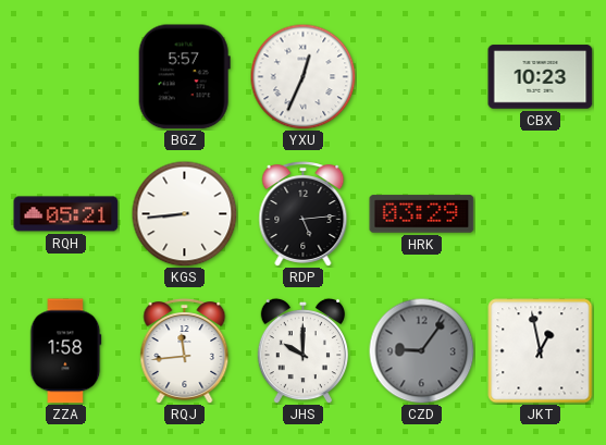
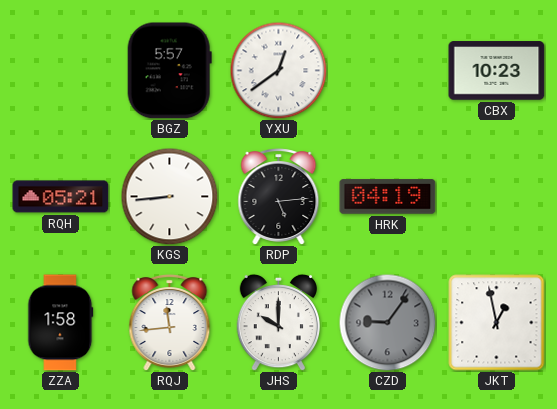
YXU: 12:34 -> 12:39 (278, 70)
HRK: 03:29 -> 04:19 (388, 197)
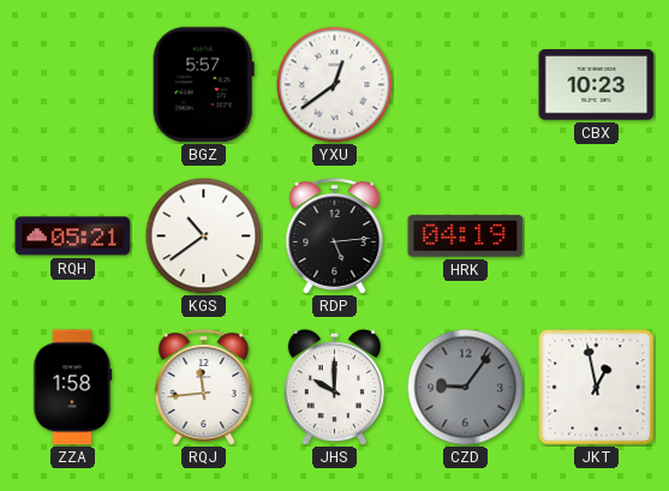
KGS: 8:44 -> 10:39 (203, 235)
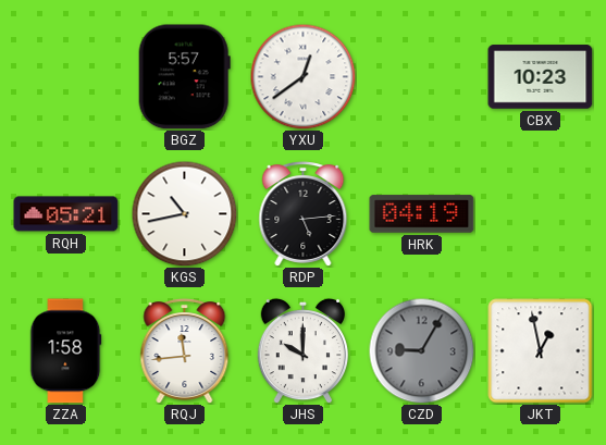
KGS: 10:39 -> 10:43 (184, 213)
CZD: 9:06 -> 9:05 (421, 350)
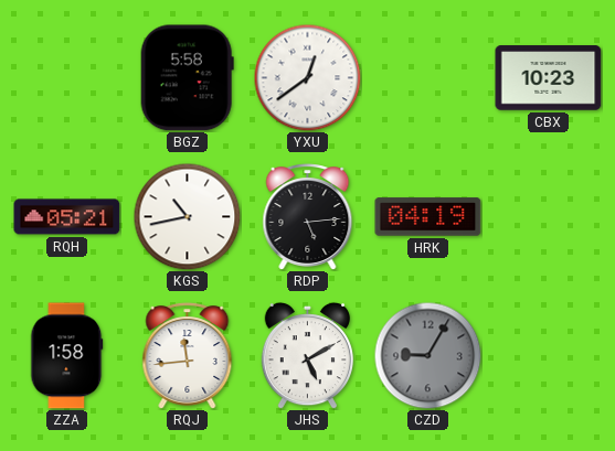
BGZ: 5:57 -> 5:58 (187, 78)
JHS: 10:00 -> 5:10 (307, 355)
JKT: 12:58 -> none (541, 351)
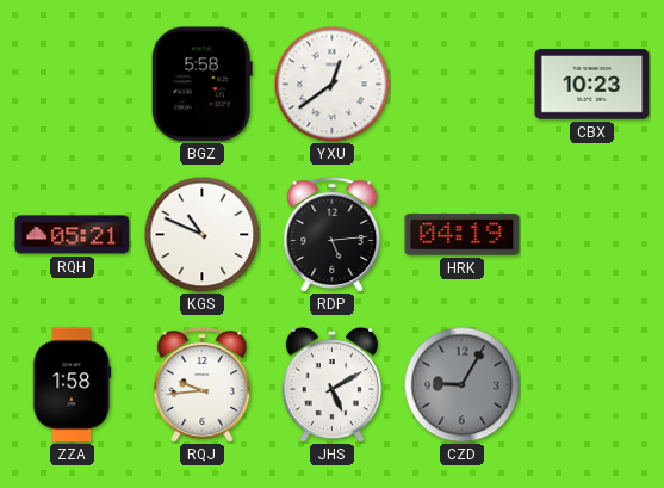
KGS: 10:43 -> 10:49 (201, 234)
RQJ: 11:44 -> 9:44 (203, 385)
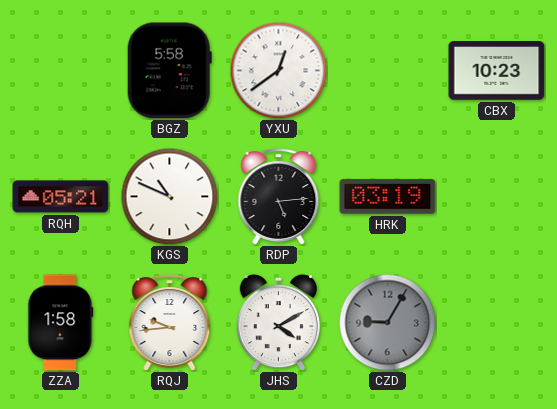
HRK: 04:19 -> 03:19 (388, 197)
JHS: 5:10 -> 4:10 (278, 322)
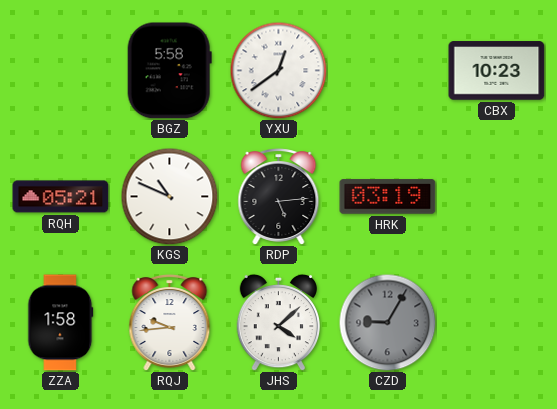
JHS: 4:10 -> 4:08 (278, 322)
